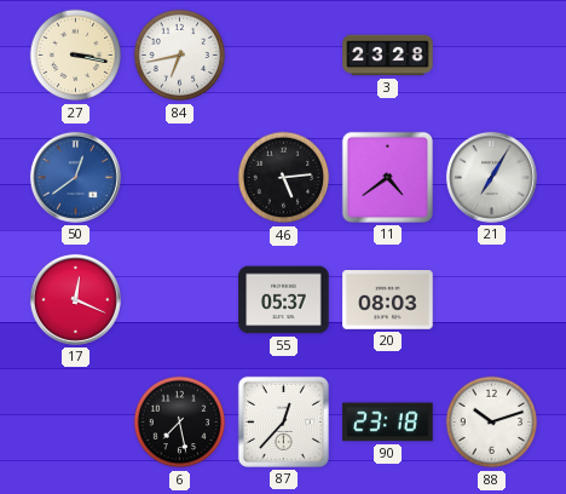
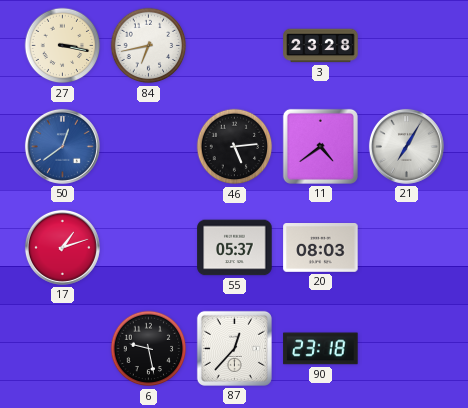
17: 12:19 -> 1:12 (62, 247)
6: 7:28 -> 9:28 (149, 349)
88: 10:12 -> none (492, 423)
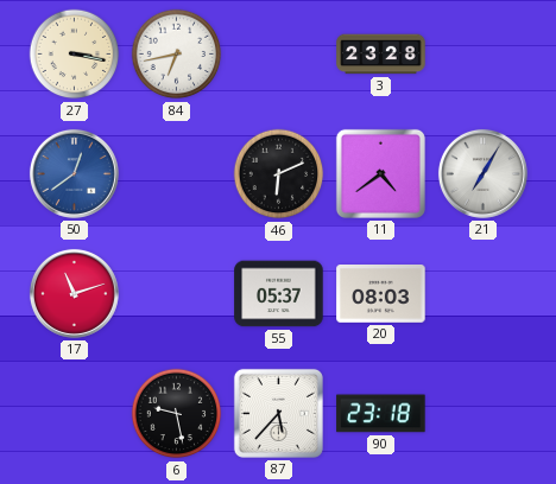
46: 5:14 -> 6:11 (279, 174)
17: 1:12 -> 11:12 (74, 293)
87: 12:37 -> 5:37 (278, 413)
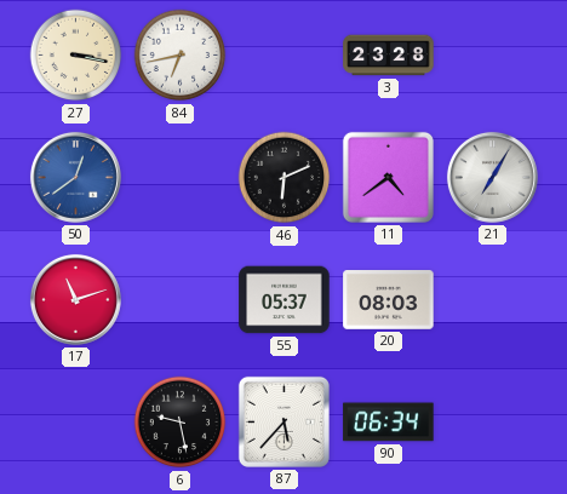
90: 23:18 -> 06:34 (389, 423)
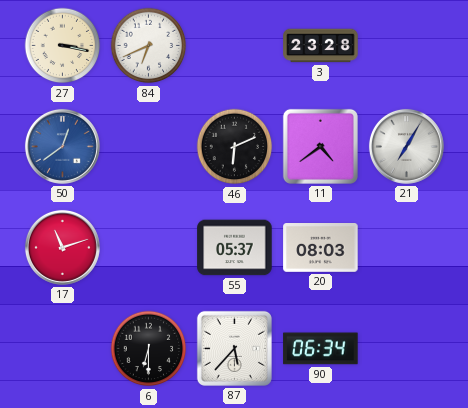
84: 6:43 -> 6:41 (149, 46)
6: 9:28 -> 6:30 (149, 349)
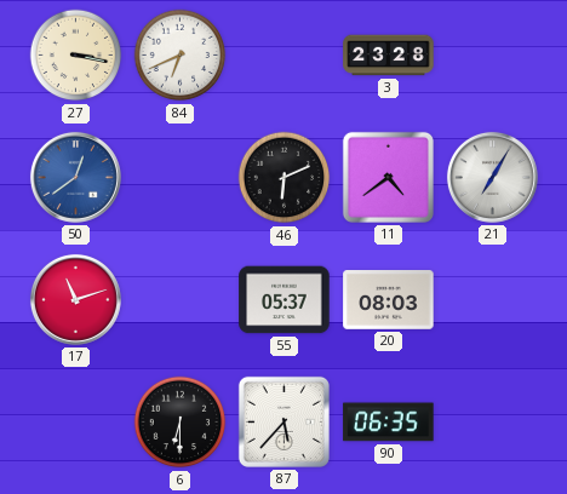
90: 06:34 -> 06:35 (389, 423)
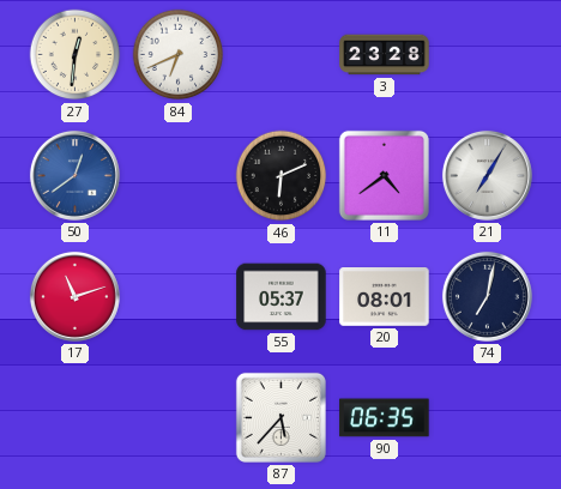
27: 3:17 -> 12:31 (76, 55)
20: 08:03 -> 08:01 (385, 297)
74: none -> 7:02 (487, 296)
6: 6:30 -> none (181, 423)
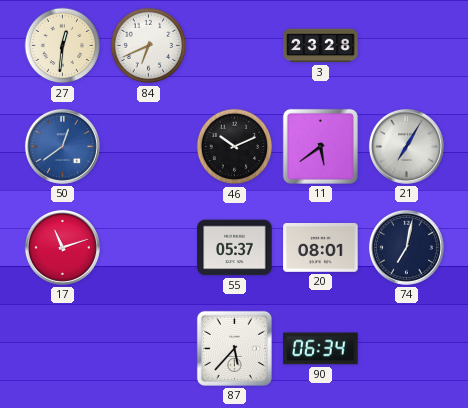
46: 6:11 -> 10:11 (235, 147)
11: 4:39 -> 5:39 (320, 146)
90: 06:35 -> 06:34 (321, 349)
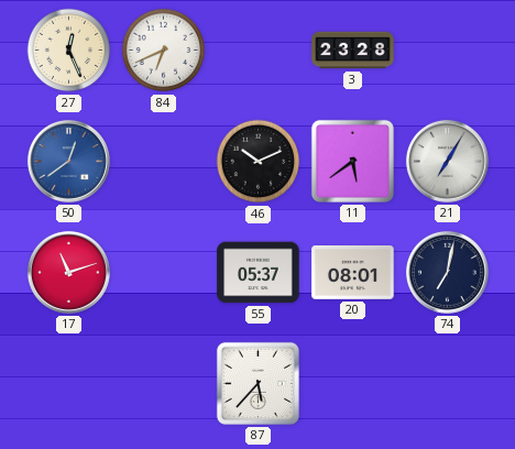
27: 12:31 -> 12:26 (69, 51)
90: 06:34 -> none (321, 349)
